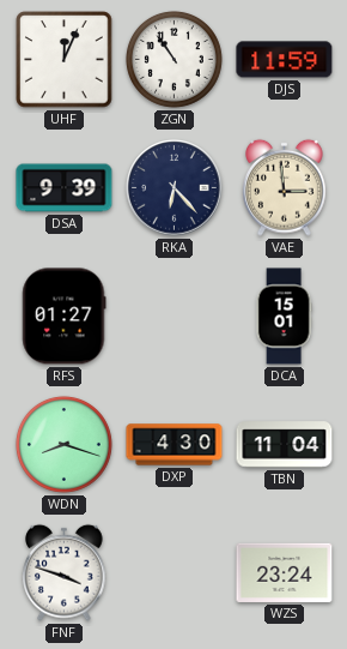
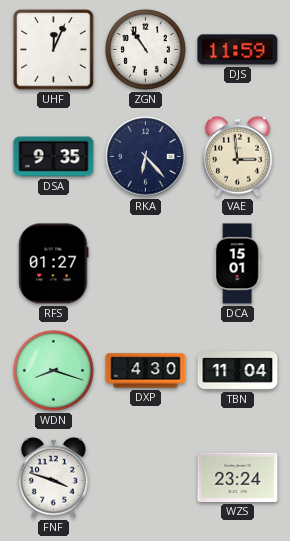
DSA: 9:39 -> 9:35 (54, 157)
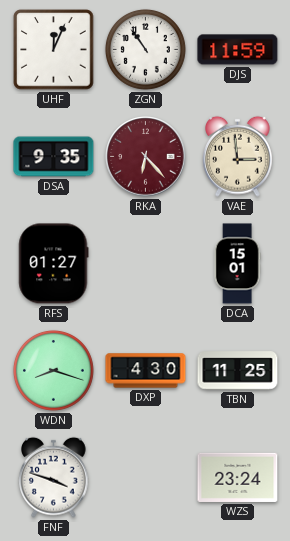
RKA dial: navy -> burgundy (146, 157)
TBN: 11:04 -> 11:25 (238, 371)
